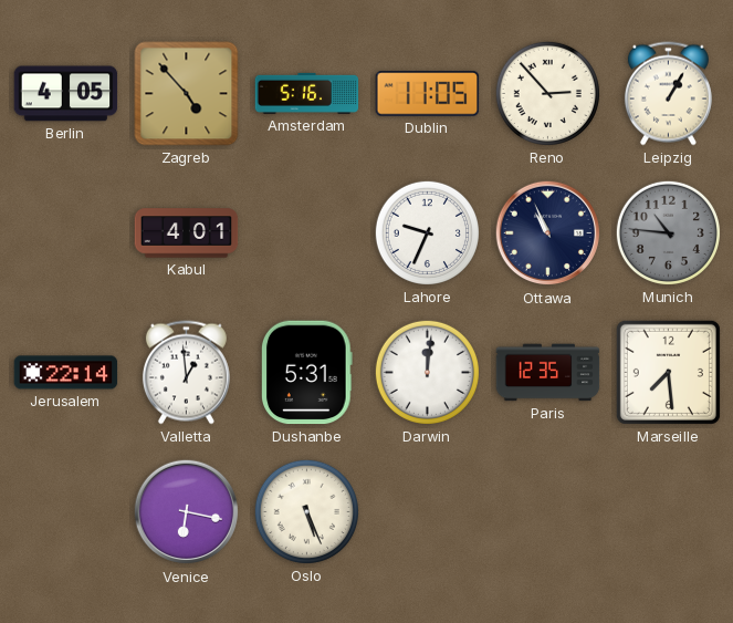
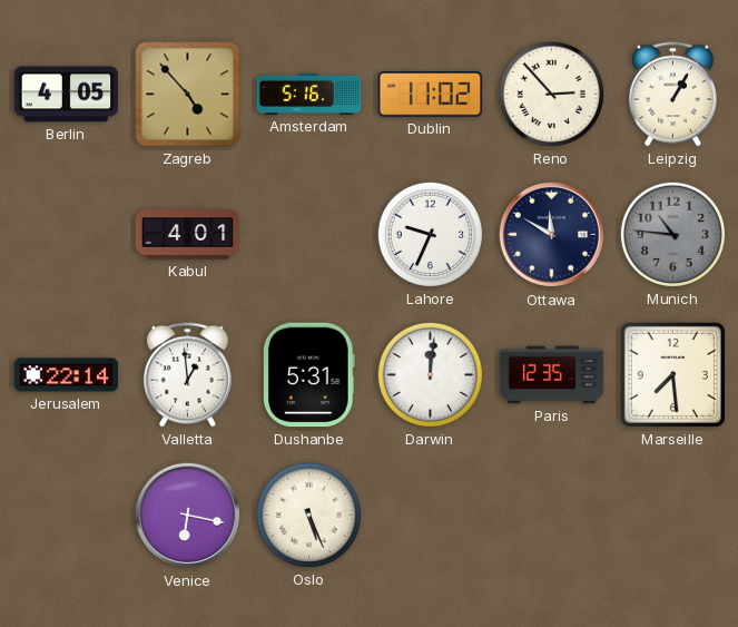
Dublin: 11:05 -> 11:02 (431, 95)
Ottawa: 10:56 -> 11:50 (552, 235)
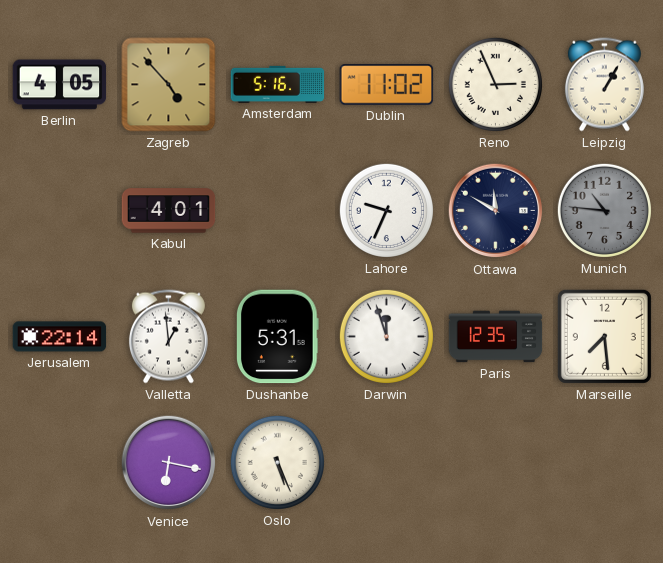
Reno: 2:53 -> 2:56 (495, 84)
Darwin: 12:01 -> 11:57 (386, 336)
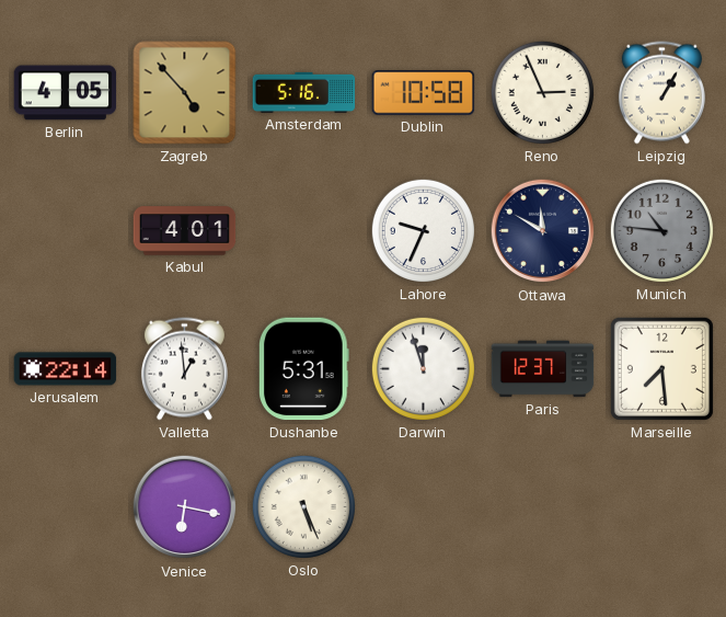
Dublin: 11:02 -> 10:58 (424, 93)
Paris: 12:35 -> 12:37 (543, 369)
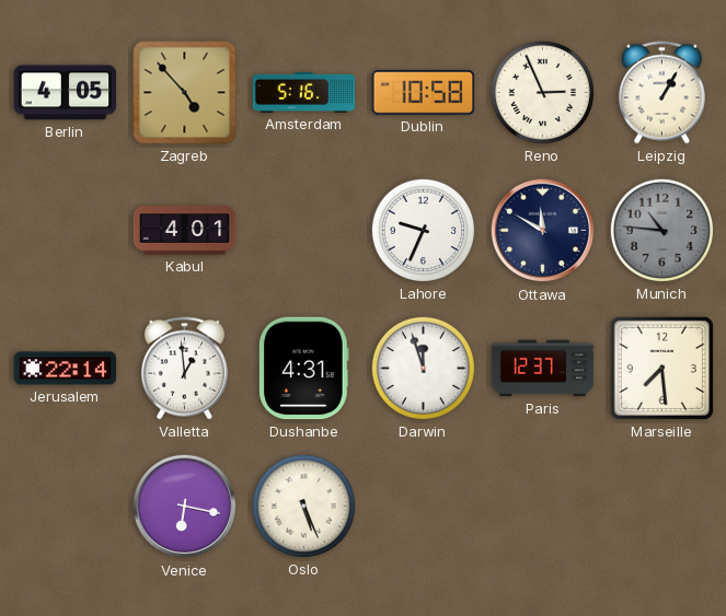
Dushanbe: 5:31 -> 4:31 (304, 369)
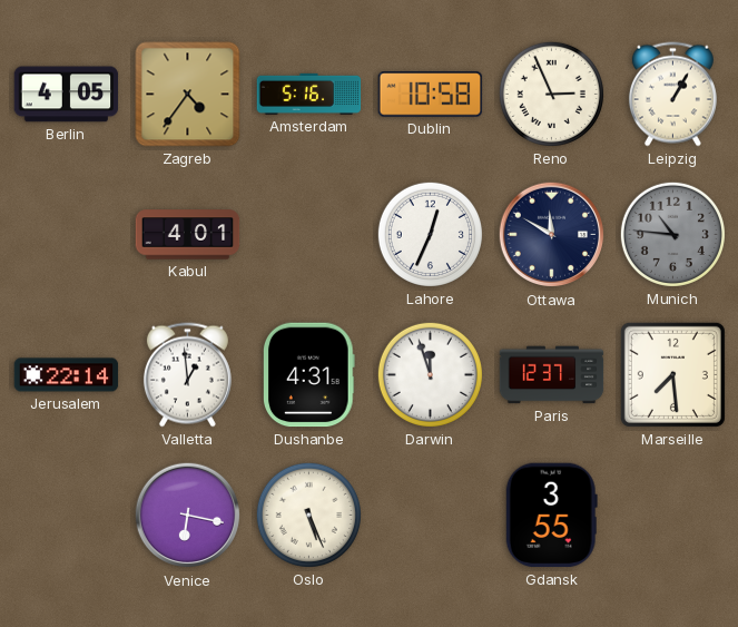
Zagreb: 4:53 -> 4:36 (188, 95)
Lahore: 9:34 -> 12:34 (430, 234)
Gdansk: none -> 3:55 (551, 516)
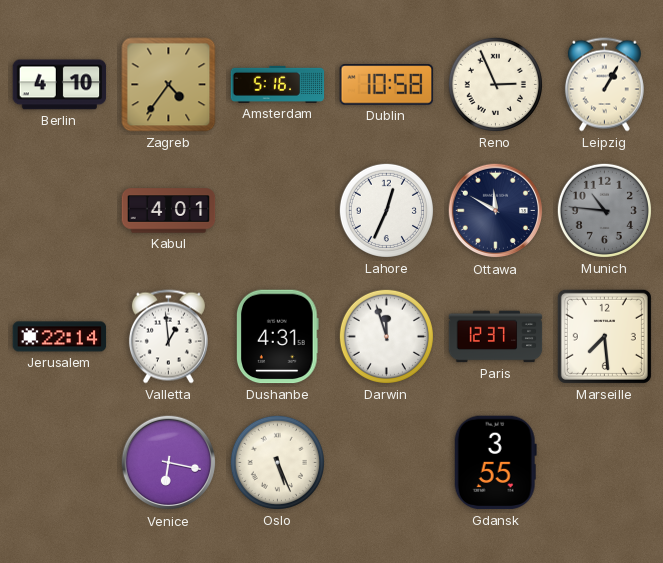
Berlin: 4:05 -> 4:10 (60, 85)
